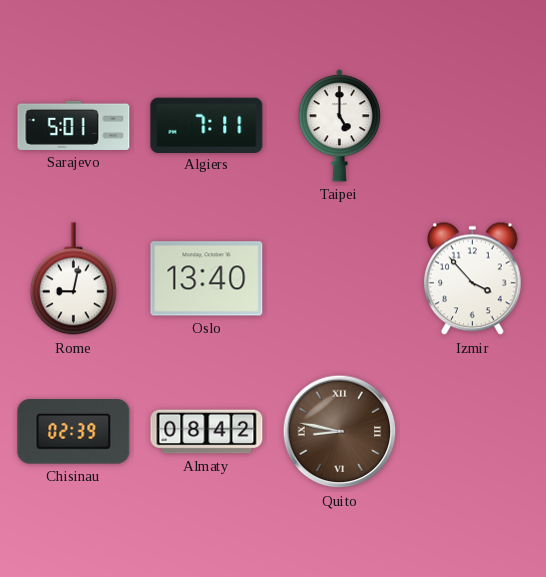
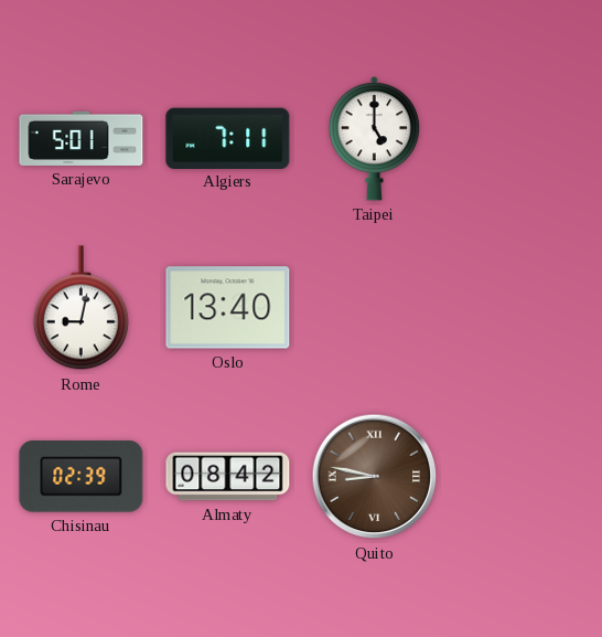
Izmir: 3:53 -> none (473, 279)
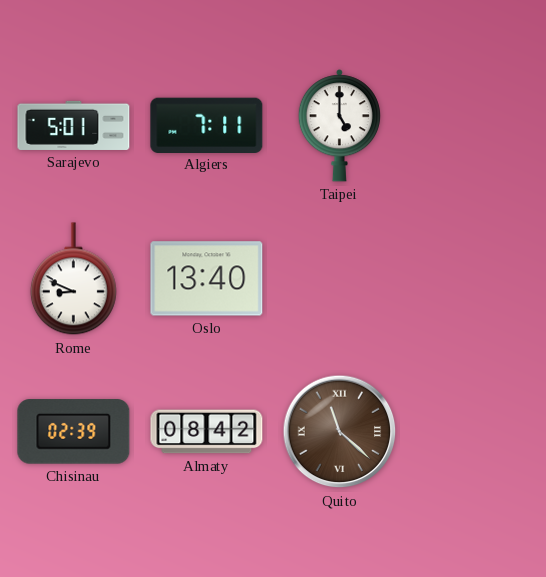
Rome: 9:02 -> 8:49 (73, 279)
Quito: 8:47 -> 11:22 (340, 432)
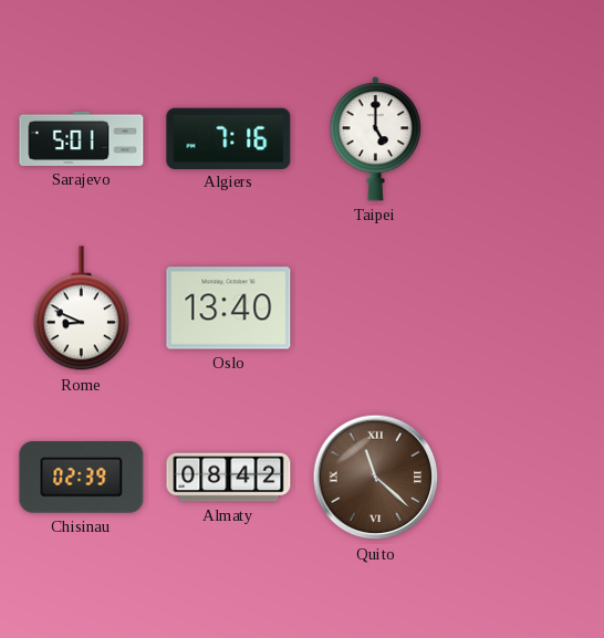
Algiers: 7:11 -> 7:16 (229, 138)
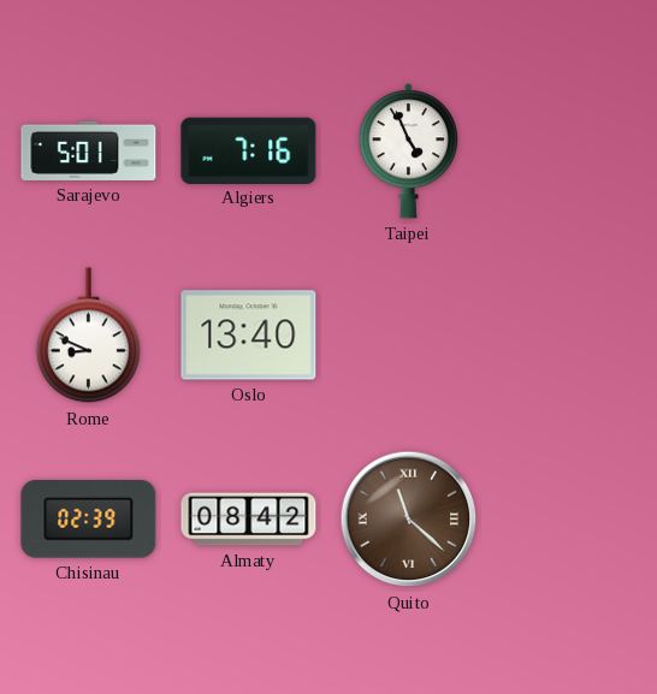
Taipei: 5:00 -> 4:56 (408, 152)
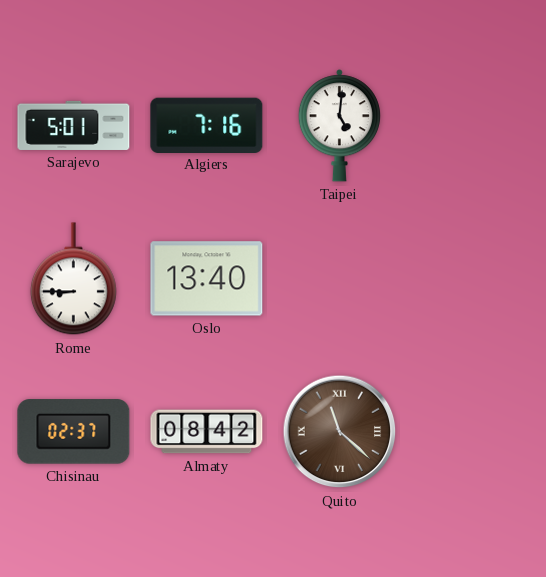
Taipei: 4:56 -> 5:01 (339, 126)
Rome: 8:49 -> 8:45 (73, 279)
Chisinau: 02:39 -> 02:37 (74, 432)
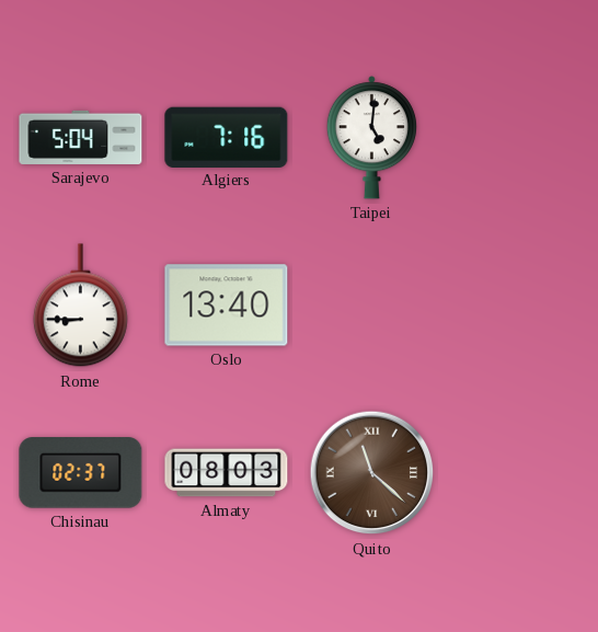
Sarajevo: 5:01 -> 5:04 (81, 137)
Almaty: 08:42 -> 08:03 (227, 473)
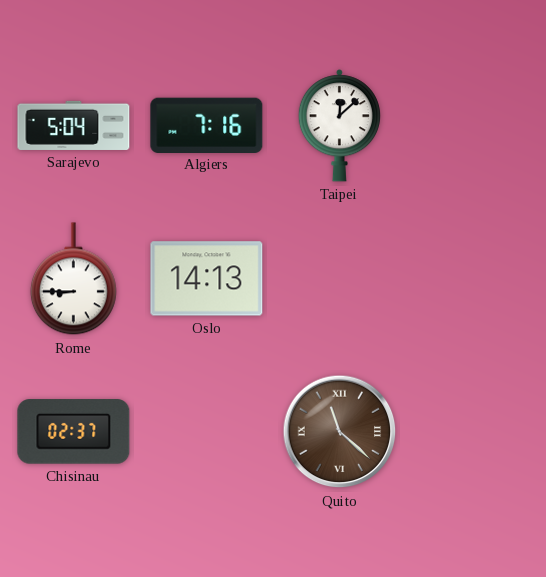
Taipei: 5:01 -> 12:08 (339, 126)
Oslo: 13:40 -> 14:13 (207, 279)
Almaty: 08:03 -> none (227, 473)
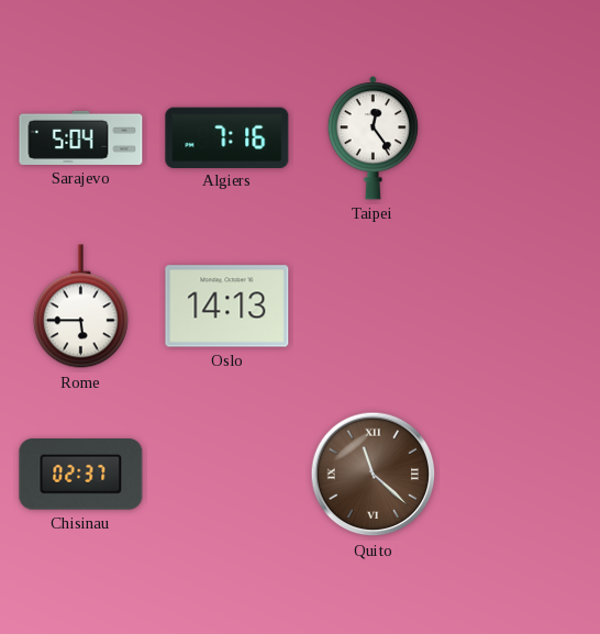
Taipei: 12:08 -> 12:24 (373, 138)
Rome: 8:45 -> 5:45 (80, 307)
